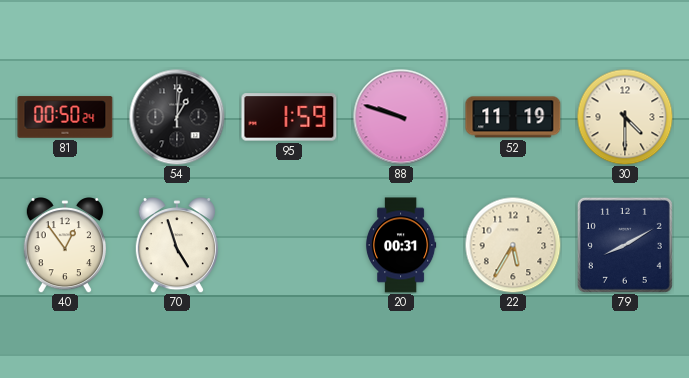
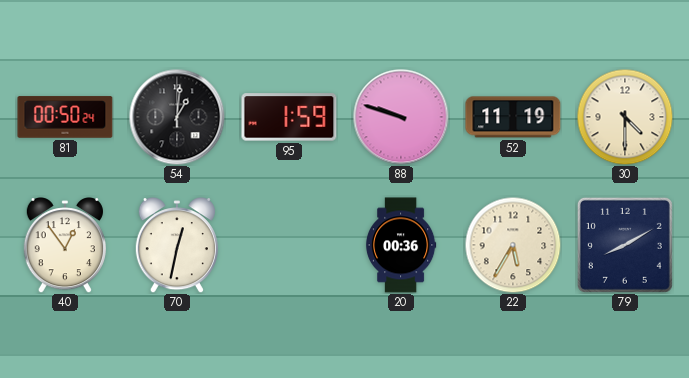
70: 4:57 -> 12:32 (177, 245)
20: 00:31 -> 00:36 (401, 245)
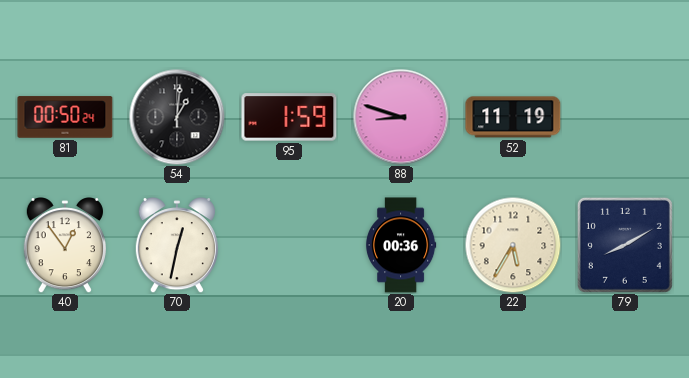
88: 9:48 -> 8:48 (401, 117)
30: 4:30 -> none (625, 117)
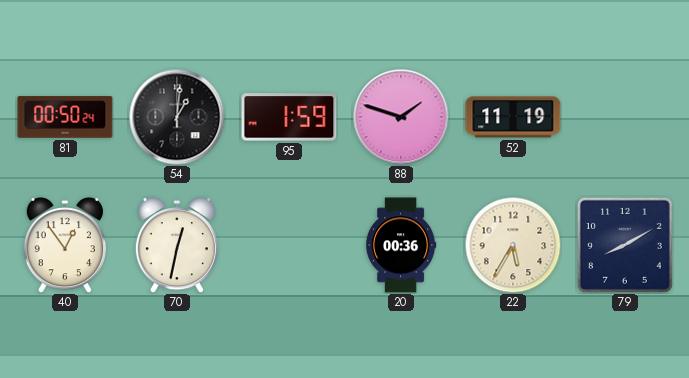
88: 8:48 -> 1:48 (401, 117)
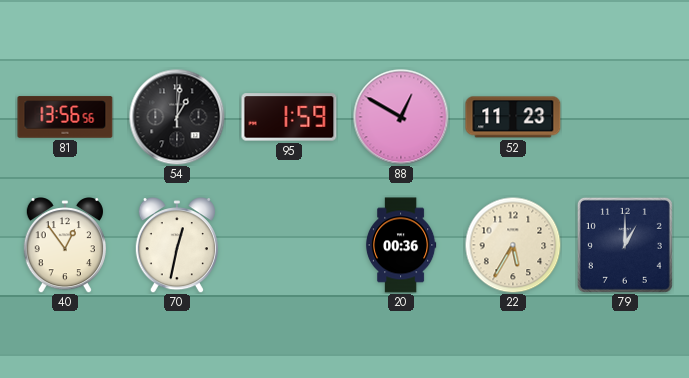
81: 00:50 -> 13:56 (65, 117)
88: 1:48 -> 12:50 (401, 117)
52: 11:19 -> 11:23 (513, 117)
79: 8:10 -> 1:00 (625, 245)
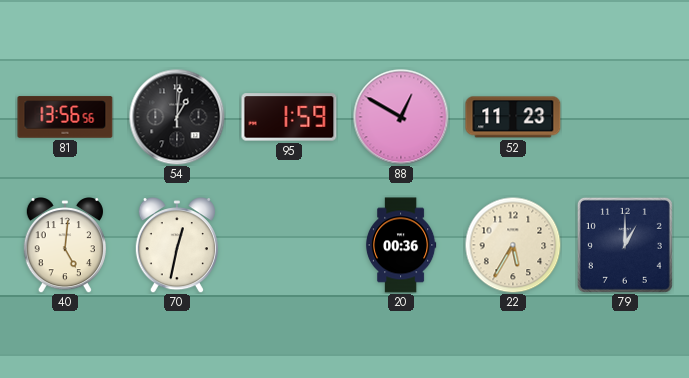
40: 12:54 -> 5:01 (65, 245)
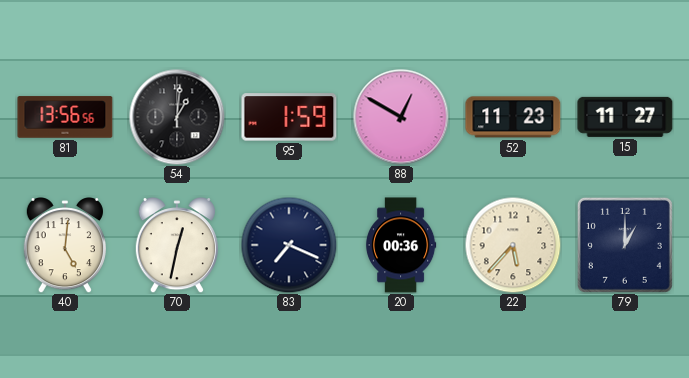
15: none -> 11:27 (625, 117)
83: none -> 7:19 (289, 245)
22: 5:35 -> 5:37 (513, 245)
